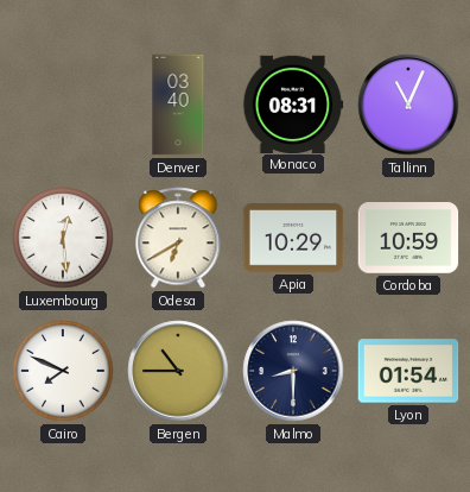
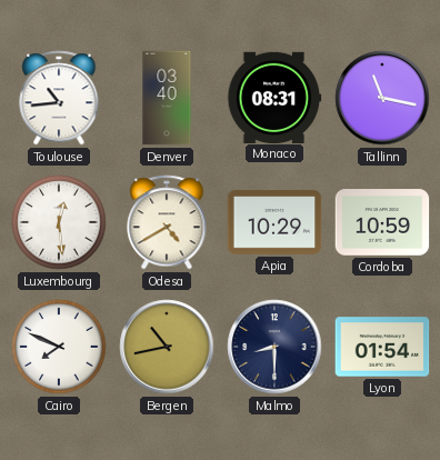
Toulouse: none -> 10:44 (59, 98)
Tallinn: 11:04 -> 11:17 (382, 98)
Odesa: 6:40 -> 4:40 (167, 222)
Bergen: 10:45 -> 10:43 (167, 347)
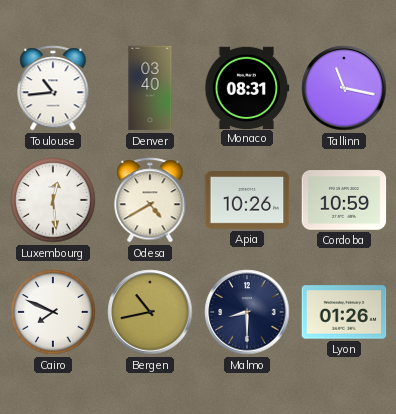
Apia: 10:29 -> 10:26 (247, 201)
Lyon: 01:54 -> 01:26 (344, 312)
